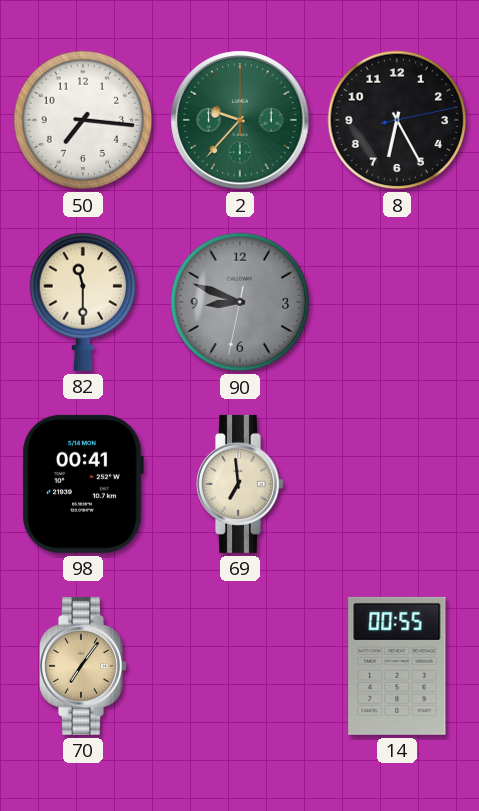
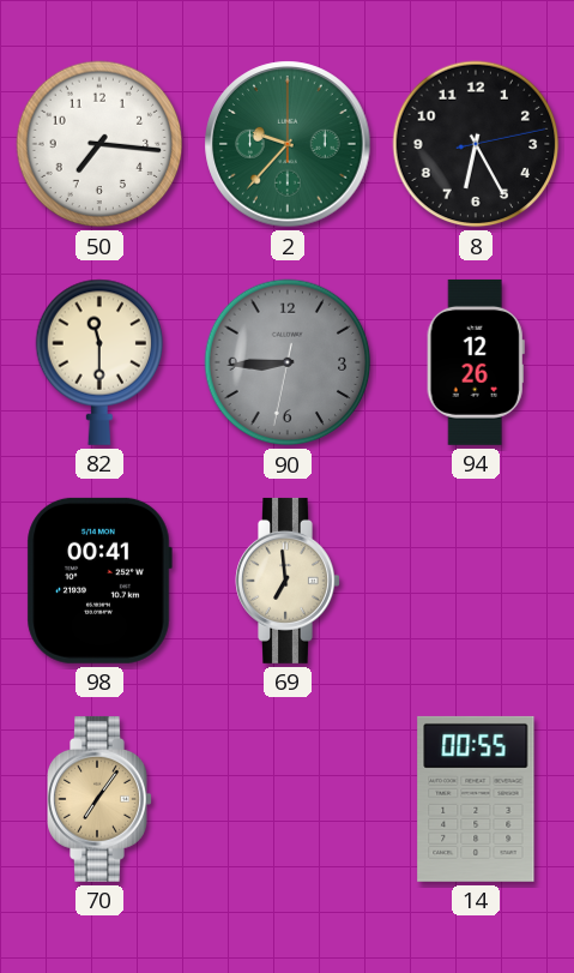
90: 8:48 -> 8:44 (288, 362)
94: none -> 12:26 (476, 362)
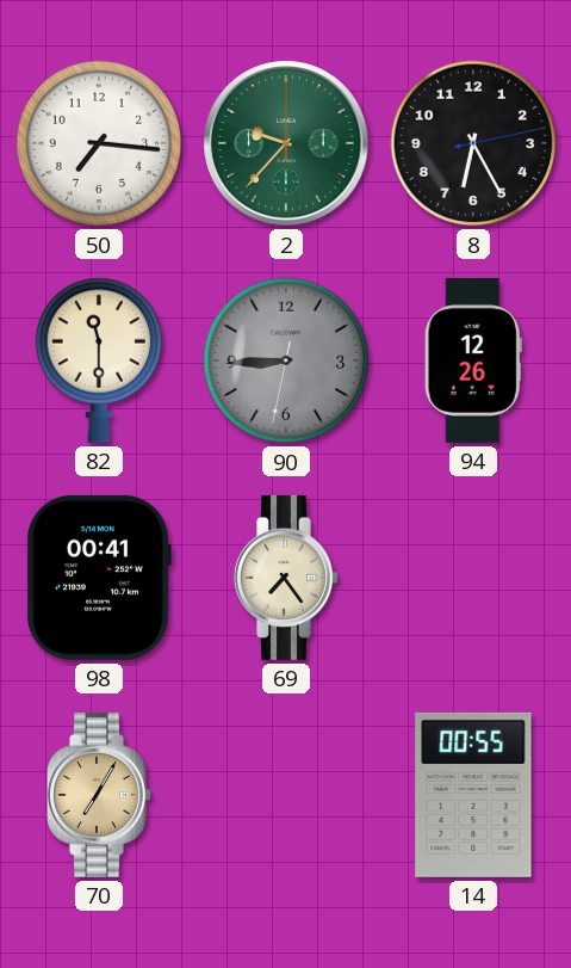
69: 6:59 -> 7:24 (286, 578)
70: 7:06 -> 7:05 (99, 795)
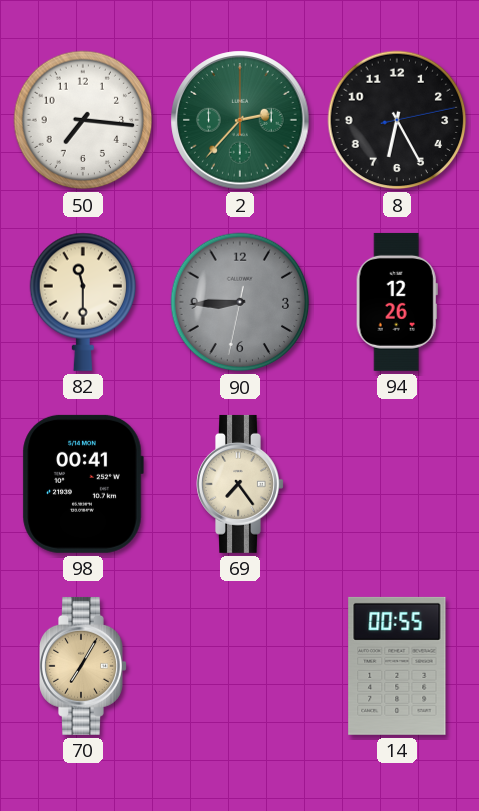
2: 9:37 -> 2:37 (240, 120)
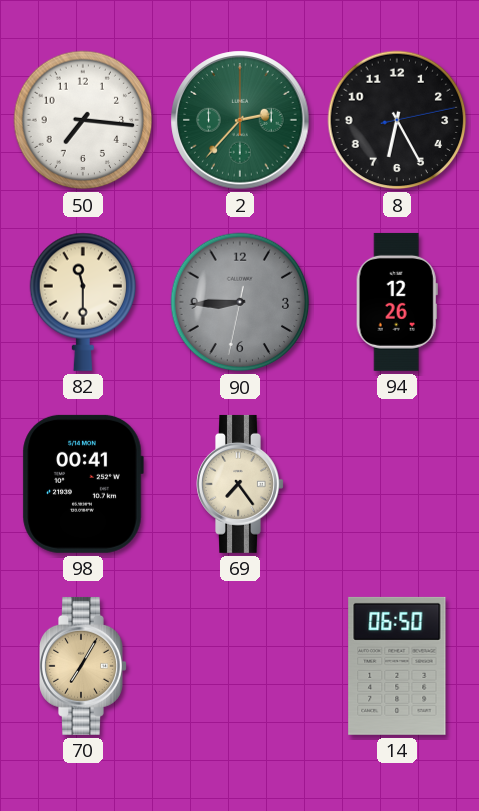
14: 00:55 -> 06:50 (397, 666)
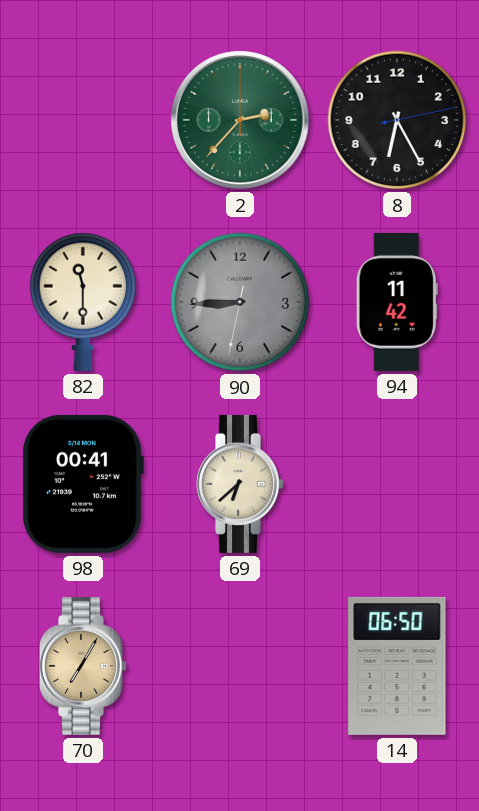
50: 7:16 -> none (83, 120)
94: 12:26 -> 11:42 (397, 302)
69: 7:24 -> 6:38 (240, 484)
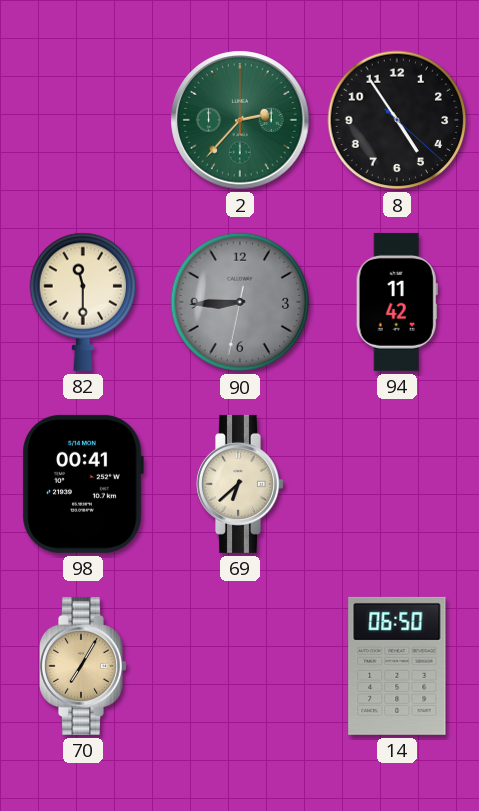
8: 6:25 -> 4:54 (397, 120)
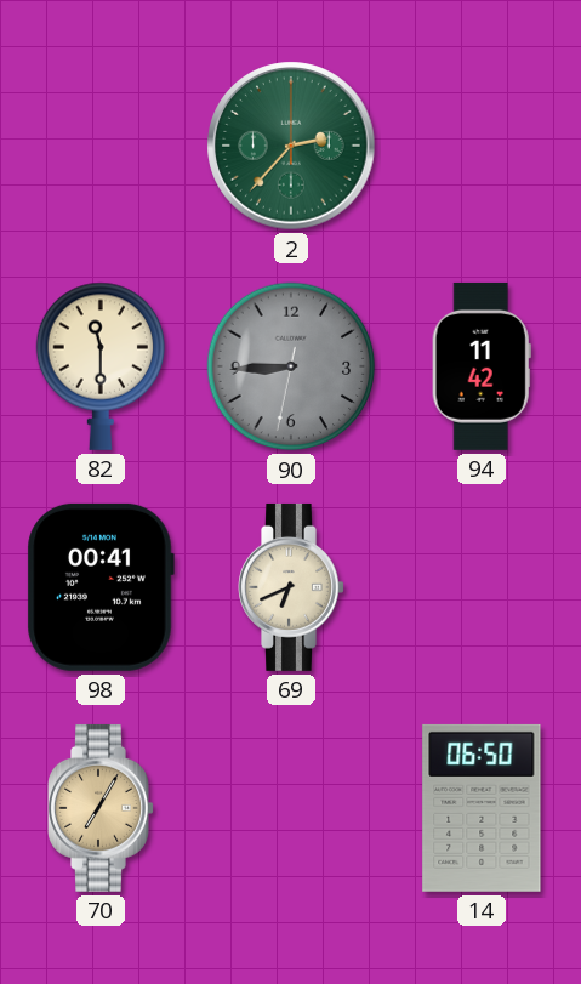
8: 4:54 -> none (397, 120)
69: 6:38 -> 6:41 (291, 587)
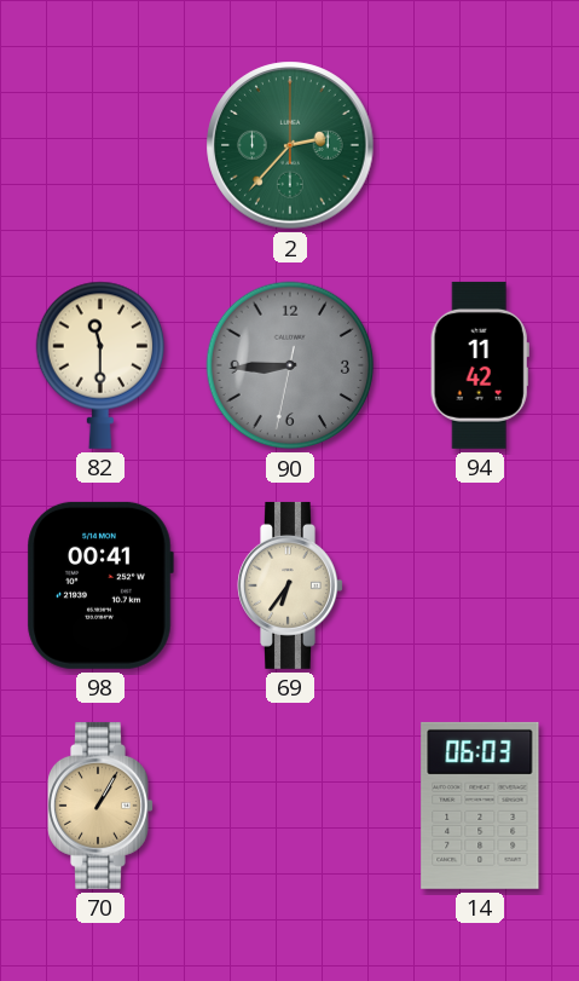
69: 6:41 -> 6:36 (290, 585)
70: 7:05 -> 1:05 (100, 806)
14: 06:50 -> 06:03 (480, 806)
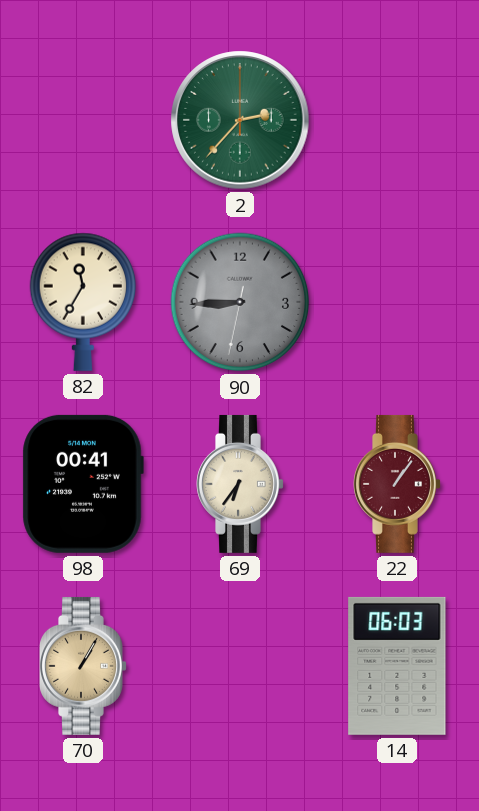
82: 11:30 -> 11:35 (83, 302)
94: 11:42 -> none (480, 365)
22: none -> 1:06 (397, 484)
